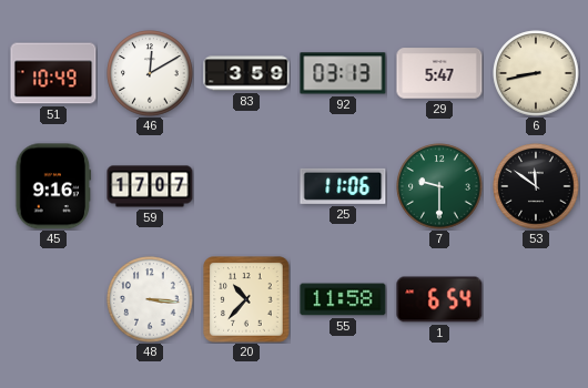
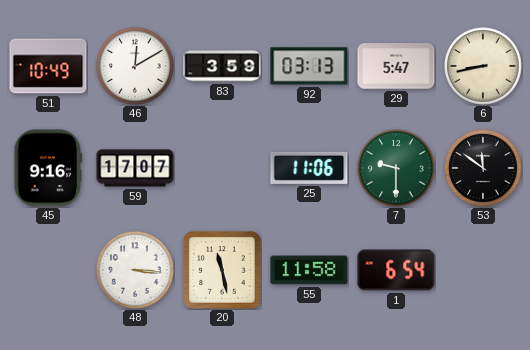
20: 10:37 -> 11:28 (222, 270)
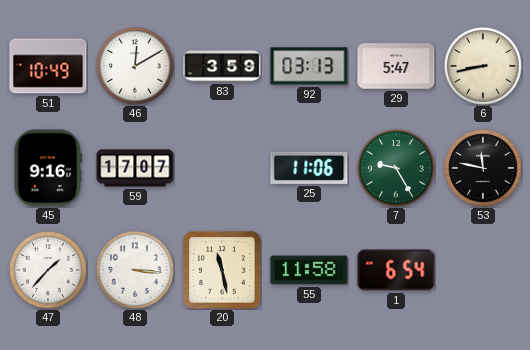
7: 9:30 -> 9:25 (396, 168)
53: 11:51 -> 11:47 (483, 168)
47: none -> 1:37 (48, 270)
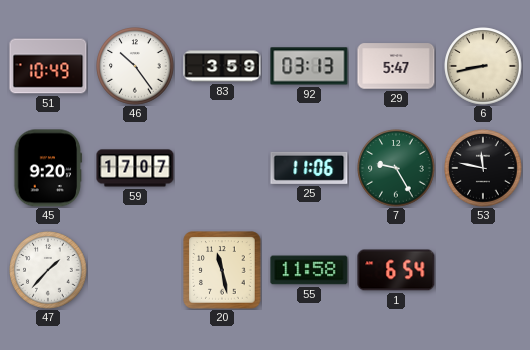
46: 12:10 -> 10:24 (135, 66)
45: 9:16 -> 9:20 (48, 168)
48: 3:16 -> none (135, 270)
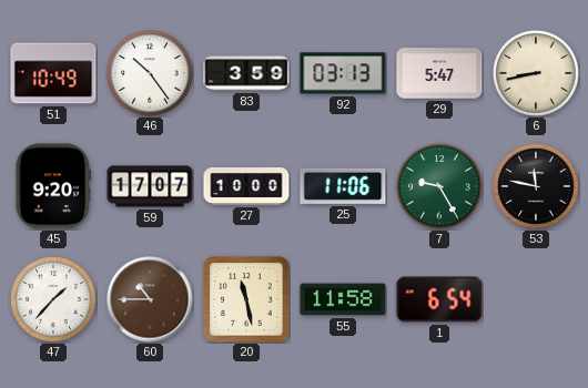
27: none -> 10:00 (246, 187)
60: none -> 10:45 (150, 299)
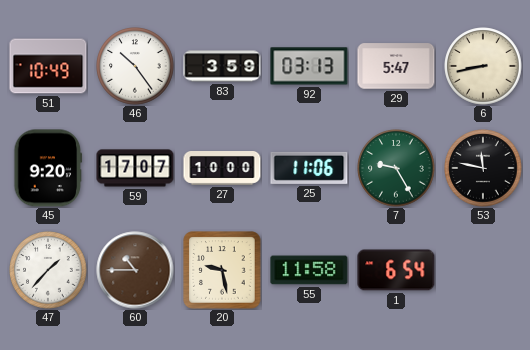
20: 11:28 -> 9:28 (222, 270)
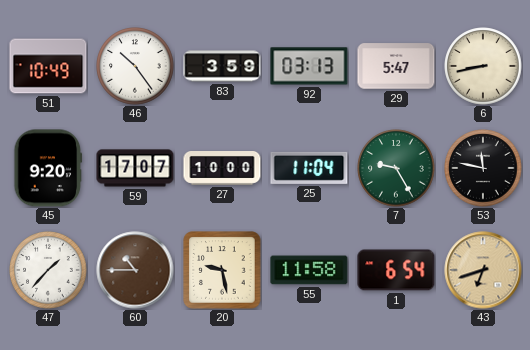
25: 11:06 -> 11:04 (309, 168)
43: none -> 6:42 (483, 270)
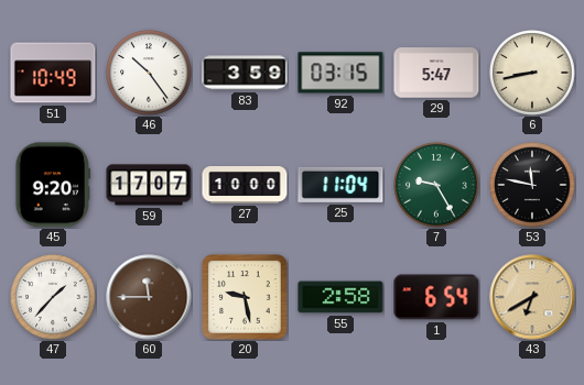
92: 03:13 -> 03:15 (340, 73)
60: 10:45 -> 11:45 (149, 297)
55: 11:58 -> 2:58 (340, 297)
43: 6:42 -> 6:40 (532, 297)
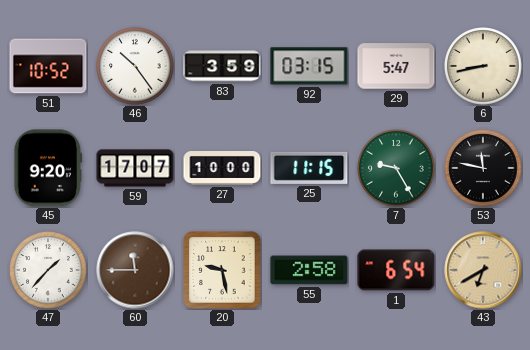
51: 10:49 -> 10:52 (48, 66)
25: 11:04 -> 11:15 (309, 168)
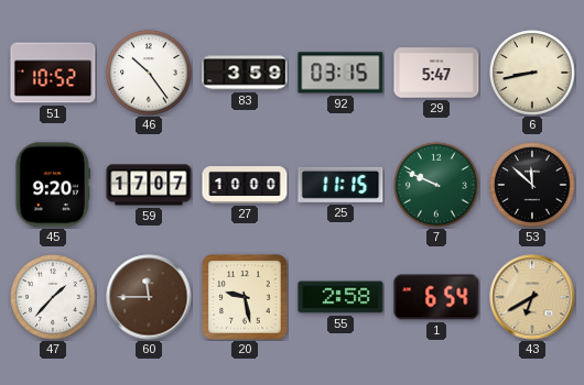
7: 9:25 -> 9:49 (436, 185)
53: 11:47 -> 11:52 (532, 185)
